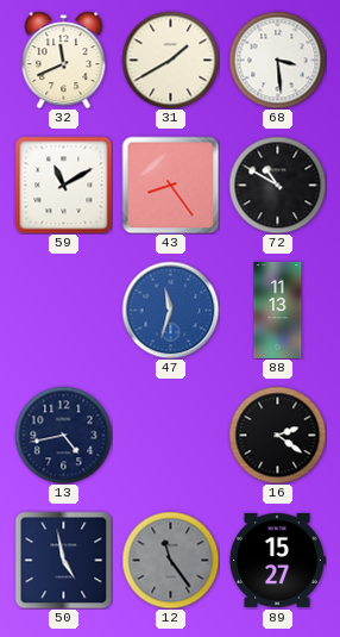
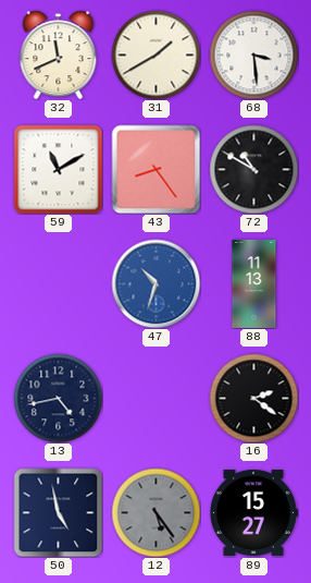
47: 11:33 -> 10:33 (155, 283)
12: 11:24 -> 5:24 (155, 512)
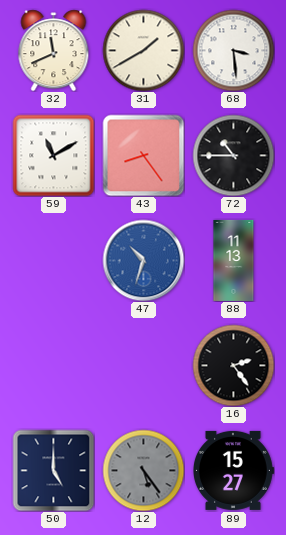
72: 10:50 -> 10:45 (233, 155)
13: 4:43 -> none (58, 398)
16: 2:21 -> 2:24 (233, 365)
50: 4:58 -> 5:00 (53, 470)
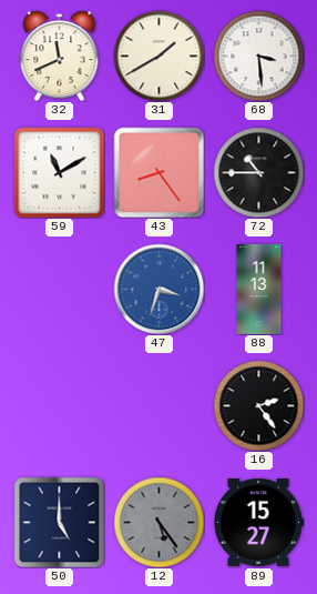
47: 10:33 -> 3:33 (158, 289)
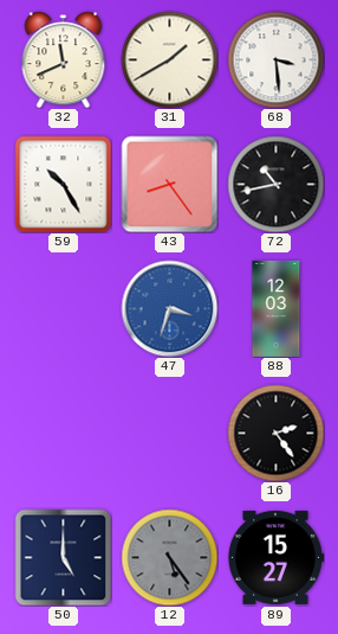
59: 11:10 -> 10:25 (63, 184)
72: 10:45 -> 10:43 (275, 184)
88: 11:13 -> 12:03 (277, 308)
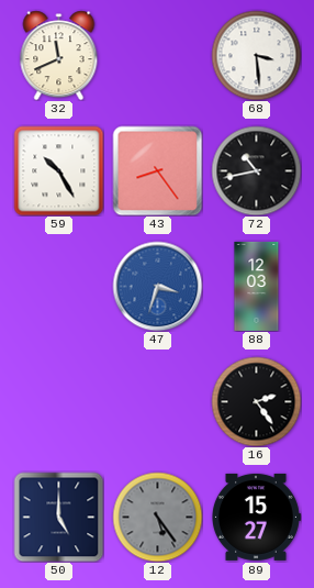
31: 1:40 -> none (169, 59)
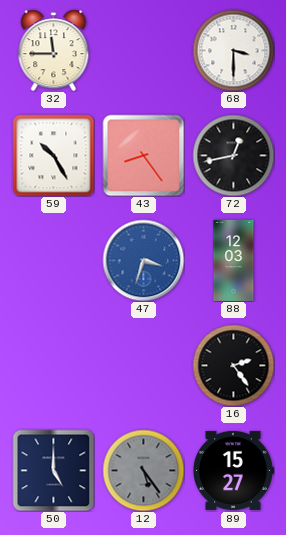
32: 11:41 -> 11:45 (54, 50)
68: 3:29 -> 3:30 (233, 50)
72: 10:43 -> 12:43 (233, 155)
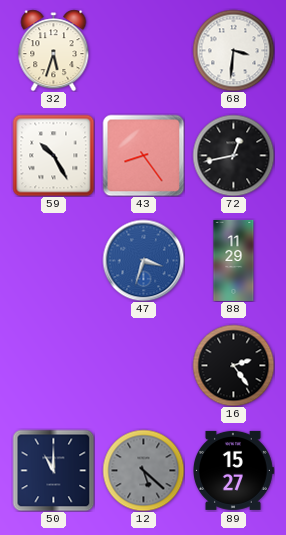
32: 11:45 -> 5:33 (54, 50)
68: 3:30 -> 3:31 (233, 50)
88: 12:03 -> 11:29 (234, 260)
50: 5:00 -> 11:00 (53, 470)
12: 5:24 -> 5:22 (143, 470)
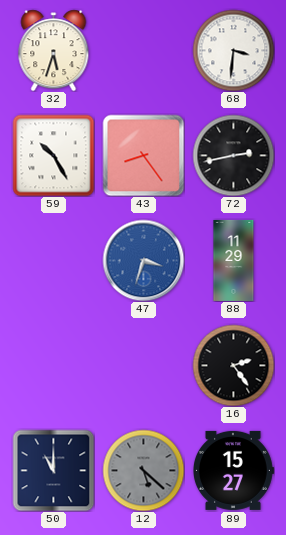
72: 12:43 -> 2:43 (233, 155)
